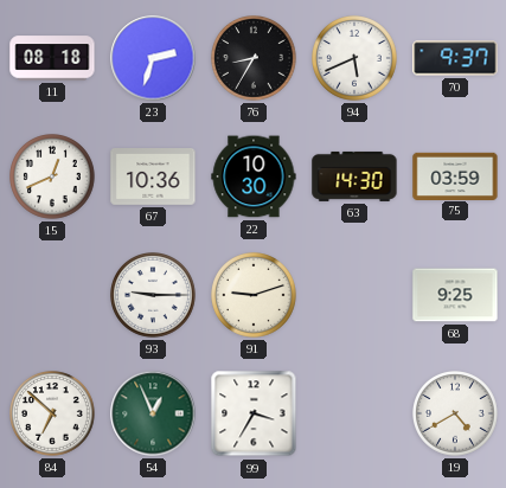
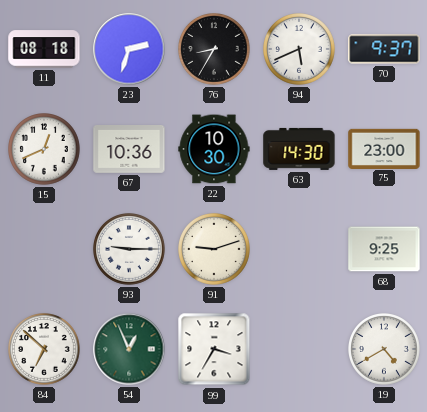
75: 03:59 -> 23:00 (384, 148)
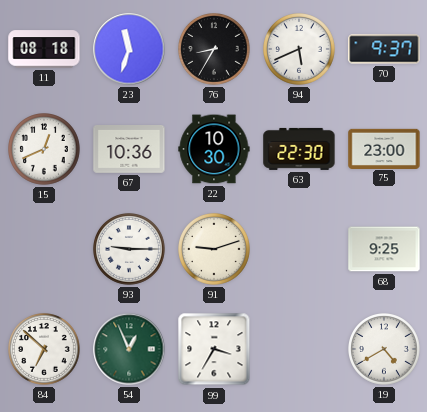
23: 2:33 -> 11:33 (129, 49)
63: 14:30 -> 22:30 (299, 149)
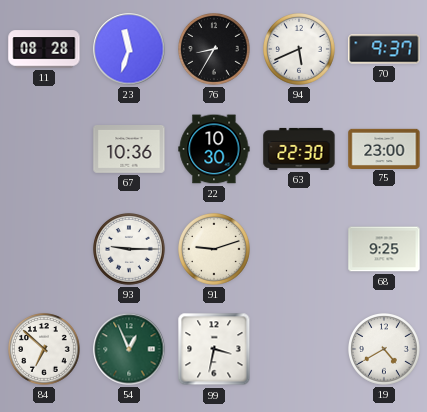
11: 08:18 -> 08:28 (44, 49)
15: 12:41 -> none (45, 150)
99: 3:35 -> 3:32 (214, 349)
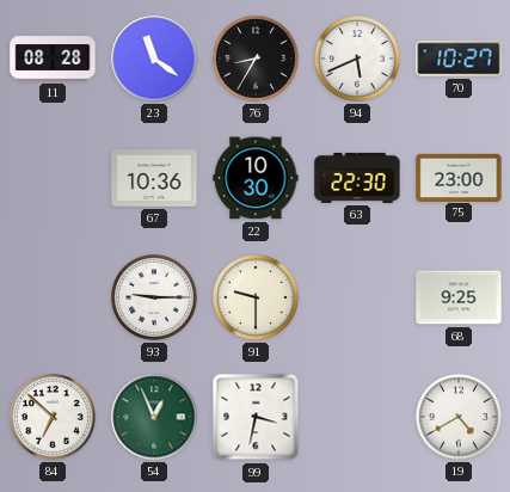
23: 11:33 -> 11:21 (154, 59)
70: 9:37 -> 10:27 (459, 59)
91: 9:12 -> 9:30 (257, 299)
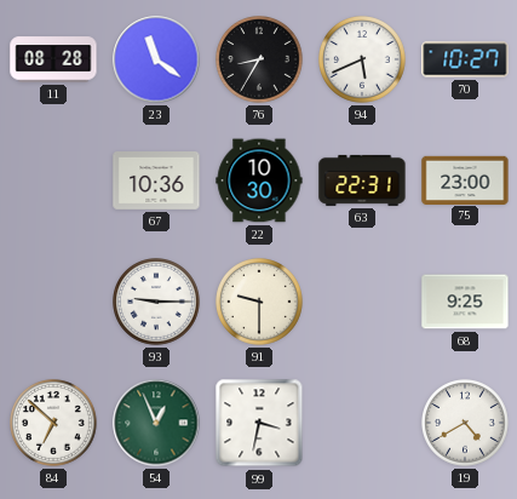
63: 22:30 -> 22:31 (362, 180)
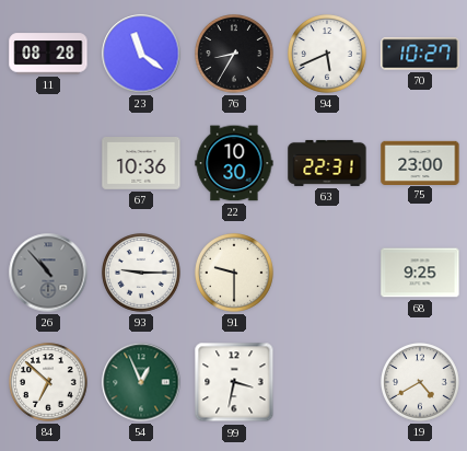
26: none -> 10:53 (48, 273)
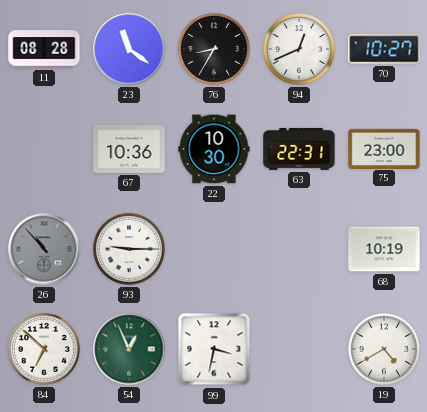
94: 5:41 -> 12:41 (300, 50)
91: 9:30 -> none (235, 274)
68: 9:25 -> 10:19 (384, 249)
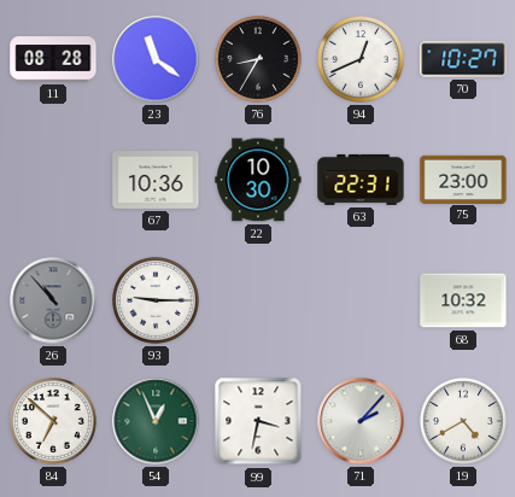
68: 10:19 -> 10:32 (463, 300)
71: none -> 2:07 (361, 421)
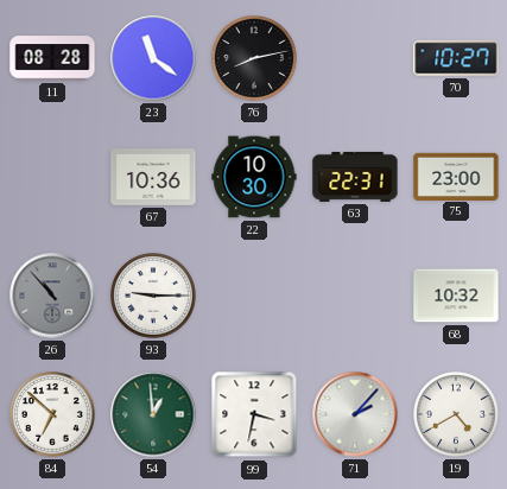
76: 8:35 -> 8:13 (255, 59)
94: 12:41 -> none (362, 60)
54: 12:56 -> 12:59 (153, 414)
